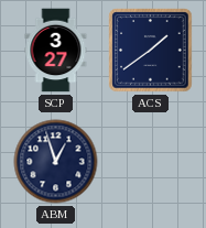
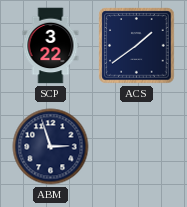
SCP: 3:27 -> 3:22 (51, 46)
ABM: 12:57 -> 2:57 (51, 147)
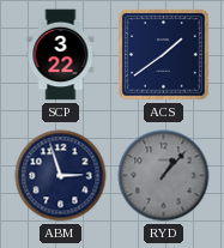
RYD: none -> 1:07 (164, 176)
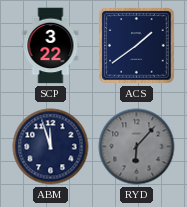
ABM: 2:57 -> 11:57 (51, 147)
RYD: 1:07 -> 6:07 (137, 147)
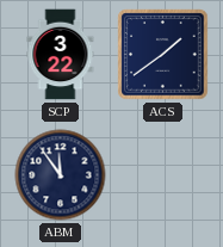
ABM: 11:57 -> 11:54 (61, 175)
RYD: 6:07 -> none (137, 147)
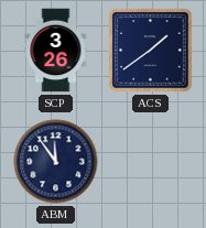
SCP: 3:22 -> 3:26 (56, 51)
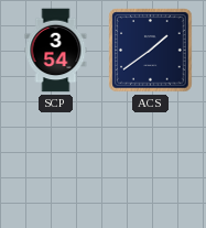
SCP: 3:26 -> 3:54 (56, 51)
ABM: 11:54 -> none (56, 162)
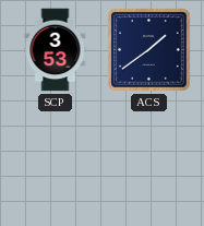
SCP: 3:54 -> 3:53 (56, 50)
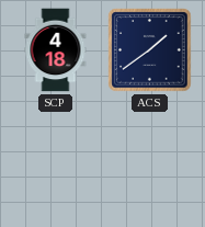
SCP: 3:53 -> 4:18 (56, 50)
